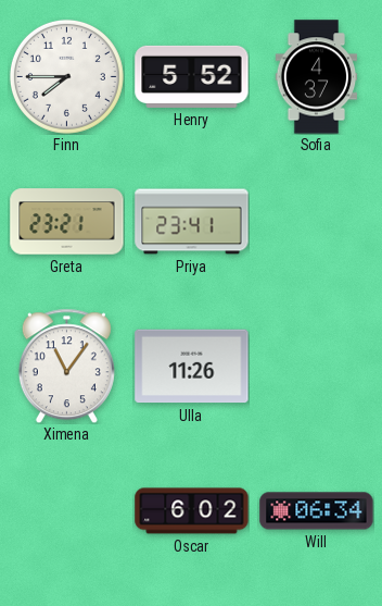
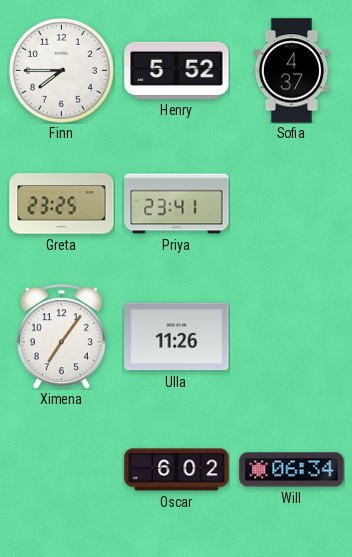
Greta: 23:21 -> 23:25 (62, 204)
Ximena: 11:06 -> 7:06 (61, 336)
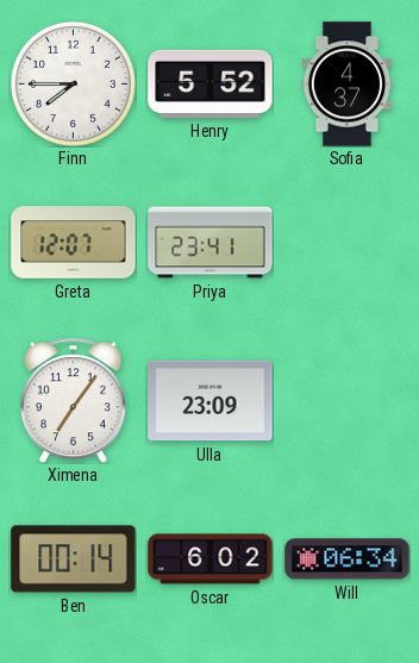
Greta: 23:25 -> 12:07 (74, 243)
Ulla: 11:26 -> 23:09 (211, 401)
Ben: none -> 00:14 (74, 559)
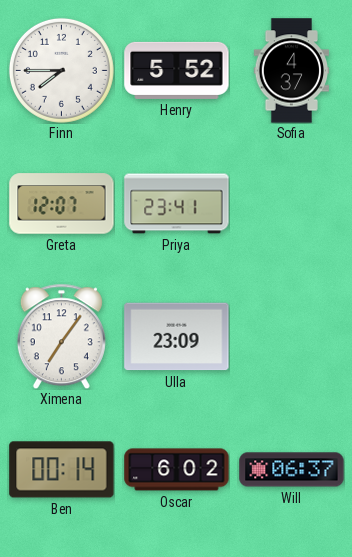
Will: 06:34 -> 06:37 (292, 470)
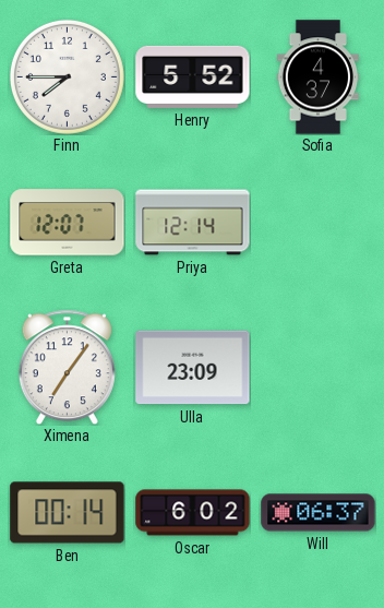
Priya: 23:41 -> 12:14 (193, 223)
